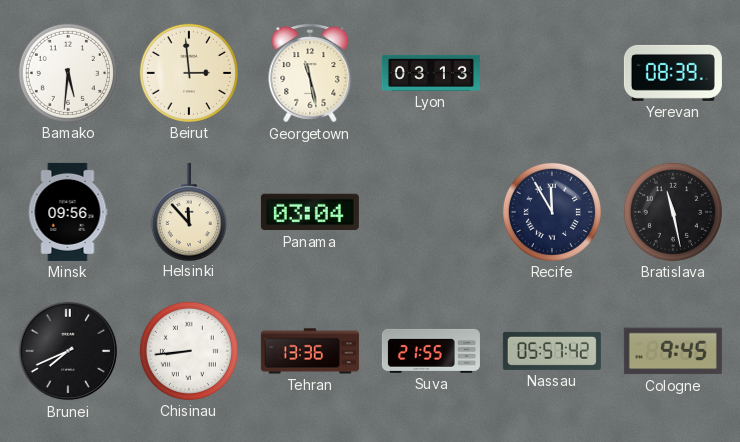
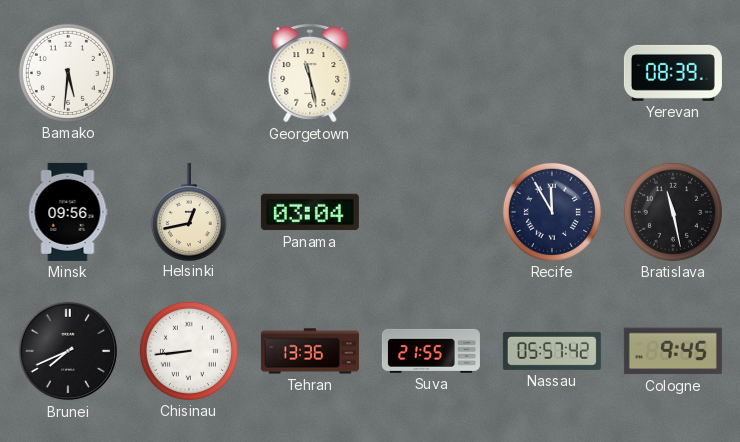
Beirut: 2:59 -> none (189, 73)
Lyon: 03:13 -> none (431, 73)
Helsinki: 11:53 -> 12:43 (189, 211)
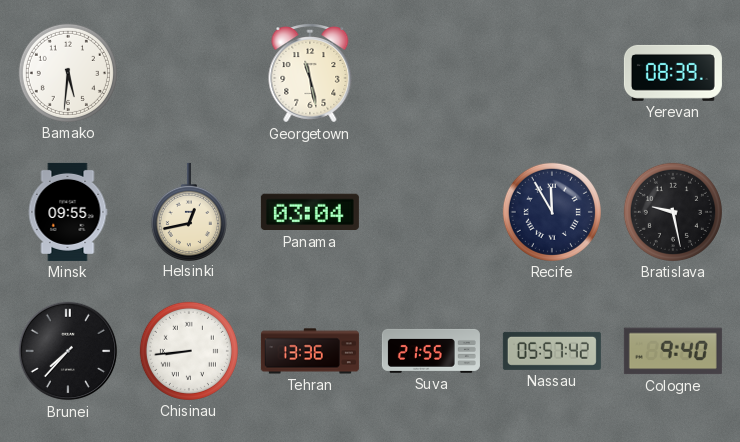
Minsk: 09:56 -> 09:55 (68, 212)
Bratislava: 11:28 -> 9:28 (673, 212)
Brunei: 7:41 -> 7:37 (68, 351)
Cologne: 9:45 -> 9:40 (673, 351)
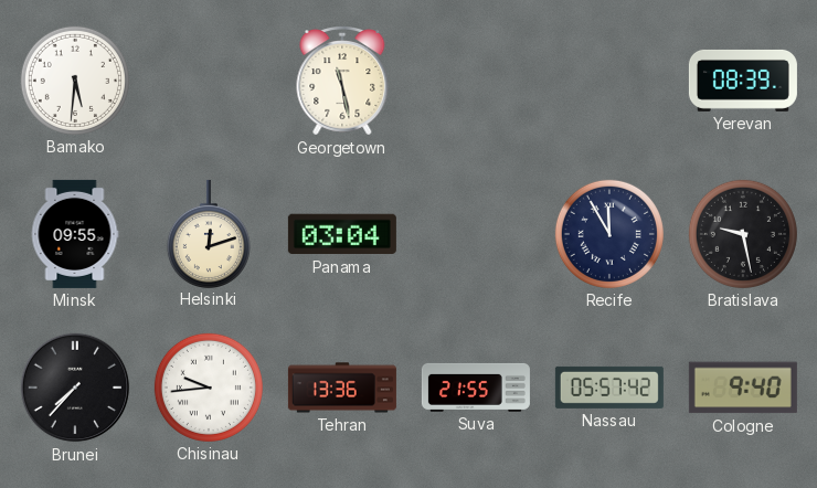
Helsinki: 12:43 -> 12:12 (209, 233)
Chisinau: 8:44 -> 9:44 (209, 388)
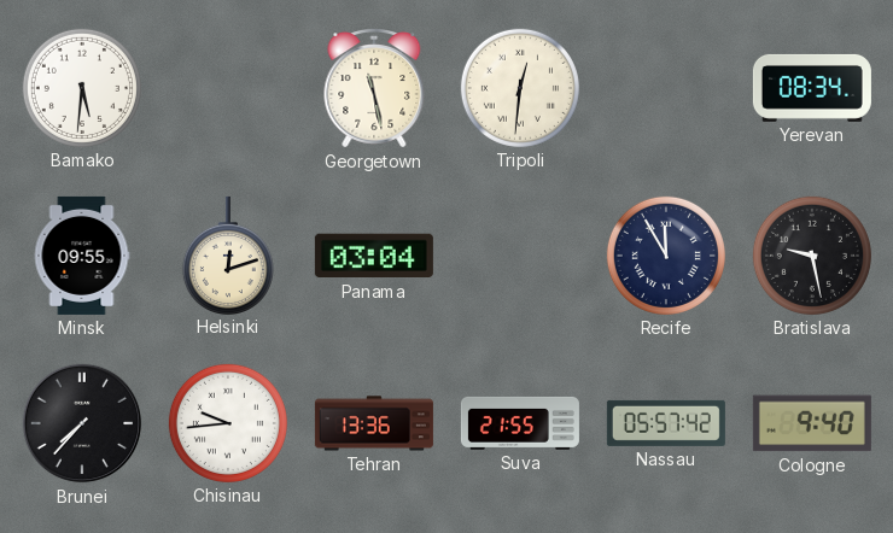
Tripoli: none -> 12:31 (520, 88)
Yerevan: 08:39 -> 08:34 (812, 88)
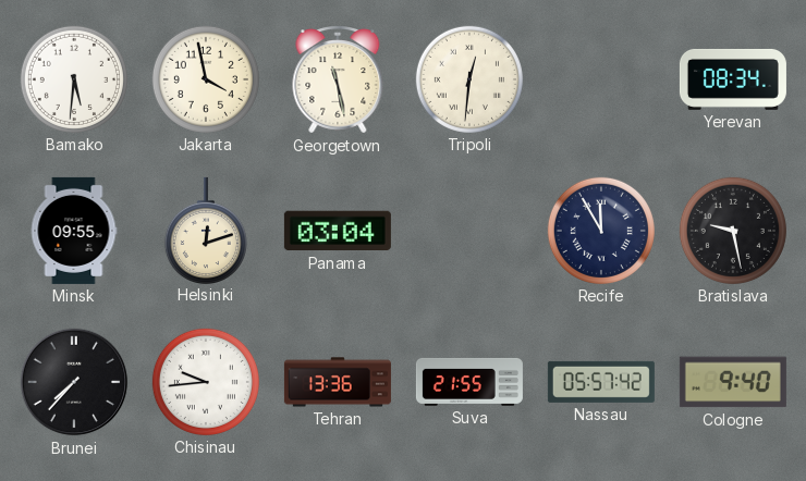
Jakarta: none -> 3:58 (206, 79)
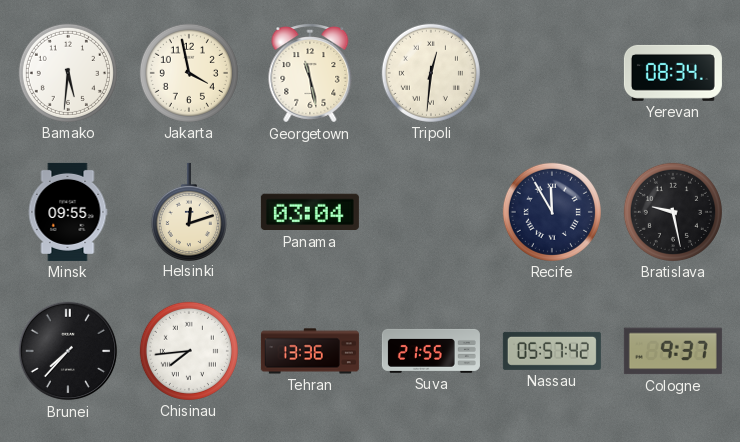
Chisinau: 9:44 -> 7:44 (189, 351)
Cologne: 9:40 -> 9:37 (673, 351)
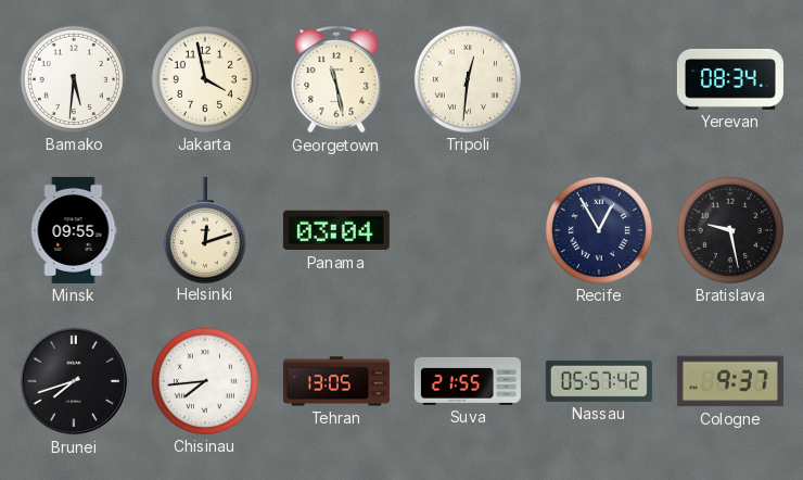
Recife: 11:55 -> 12:55 (599, 230)
Brunei: 7:37 -> 7:42 (74, 381)
Tehran: 13:36 -> 13:05 (336, 381)
